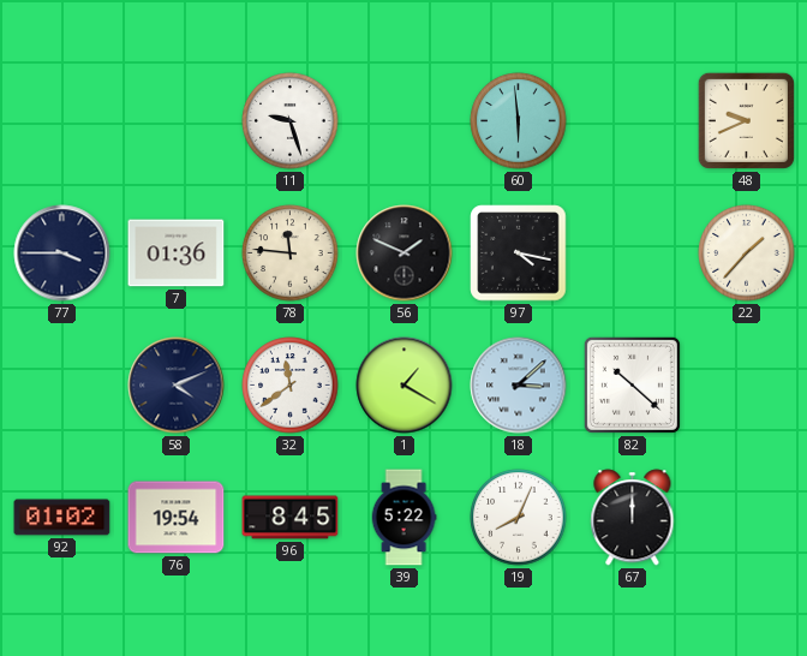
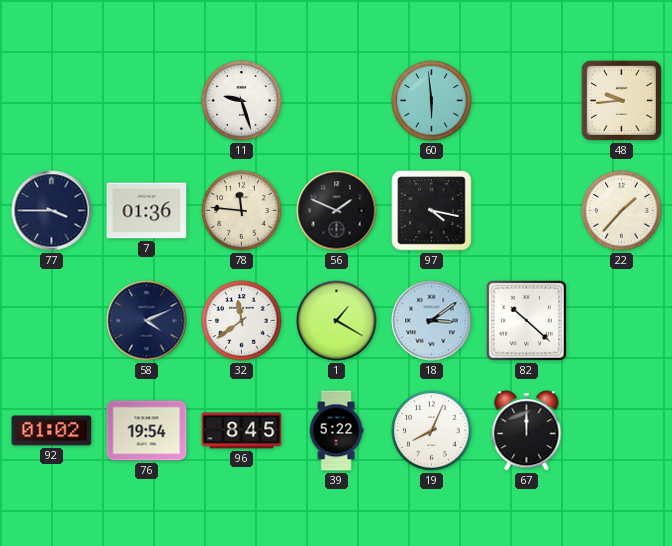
48: 9:41 -> 9:44 (621, 100)
18: 3:08 -> 3:09 (432, 321)
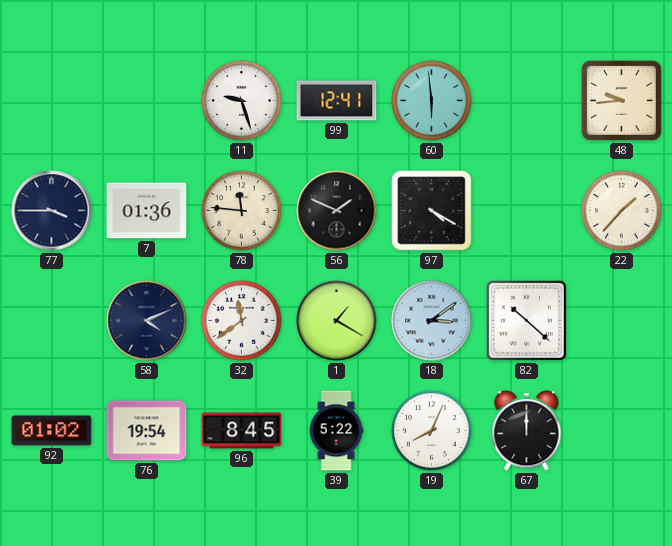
99: none -> 12:41 (337, 101)
97: 4:17 -> 4:20 (432, 211)
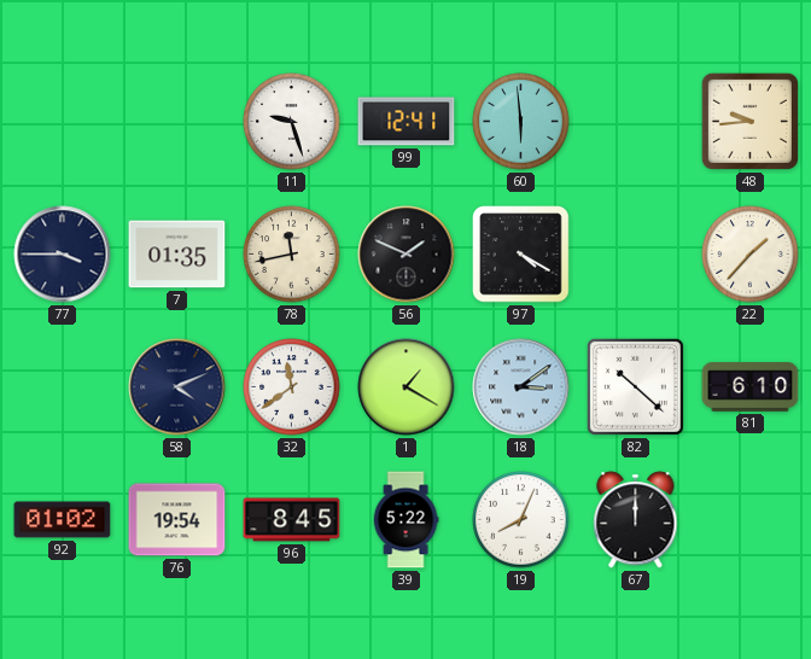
7: 01:36 -> 01:35 (177, 255)
78: 11:46 -> 11:43 (292, 255)
81: none -> 6:10 (751, 387)
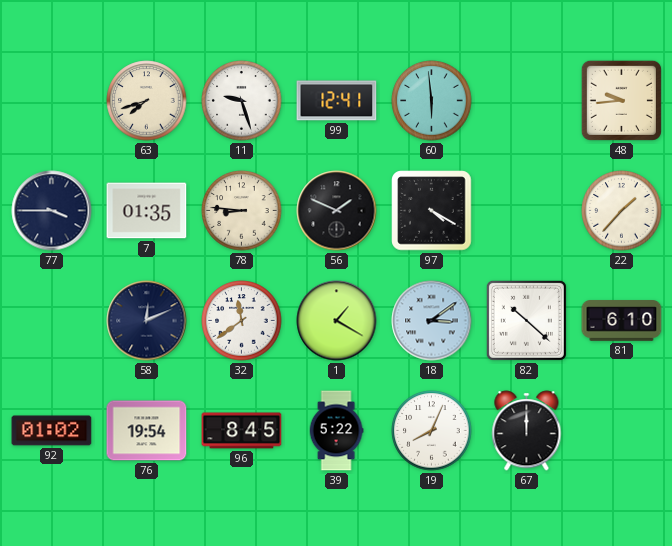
63: none -> 7:42 (147, 101)
78: 11:43 -> 8:46 (242, 211)
58: 4:11 -> 12:11 (147, 321)
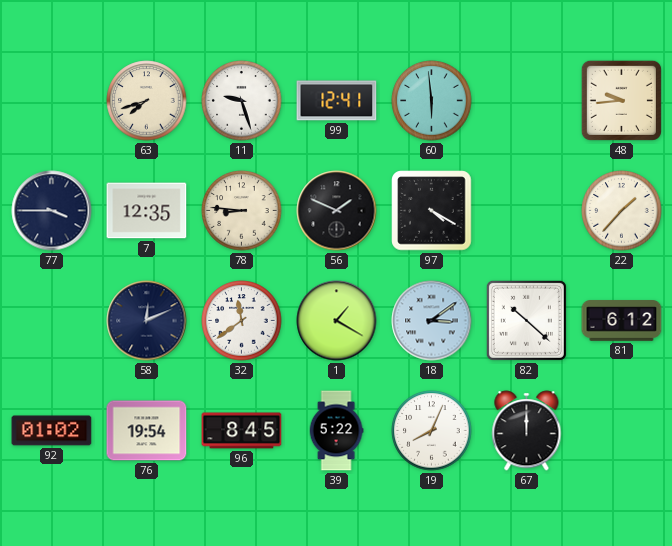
7: 01:35 -> 12:35 (147, 211)
81: 6:10 -> 6:12 (622, 321)
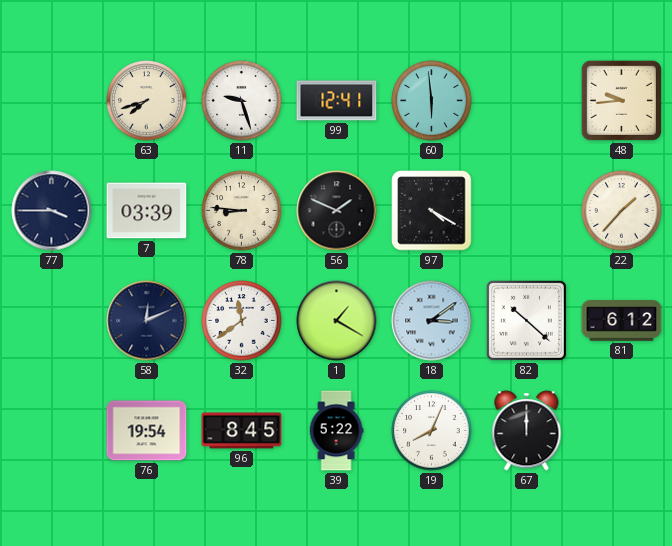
7: 12:35 -> 03:39 (147, 211)
92: 01:02 -> none (52, 431)
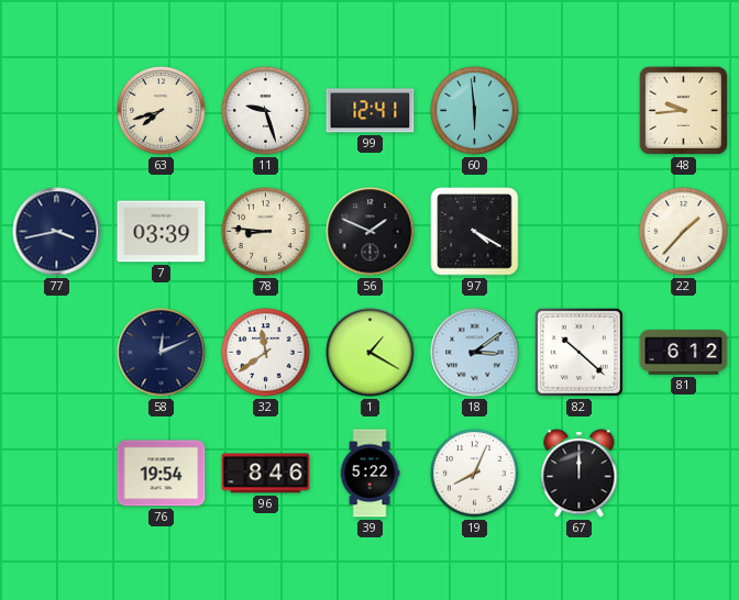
77: 3:45 -> 3:43 (57, 232)
96: 8:45 -> 8:46 (266, 474)
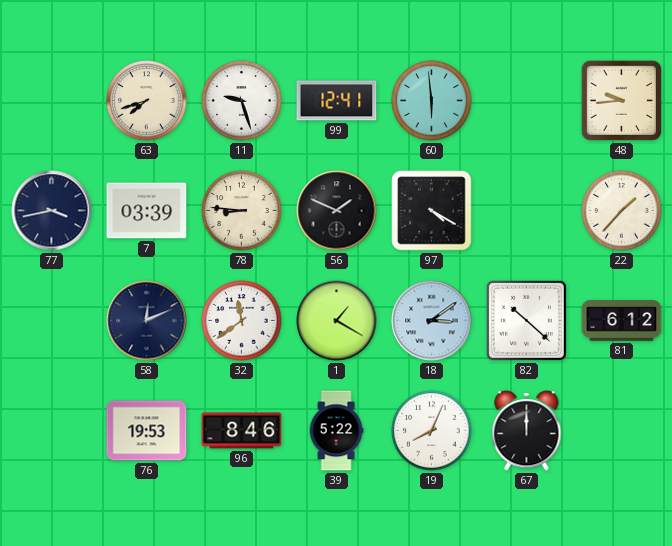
76: 19:54 -> 19:53 (147, 431)
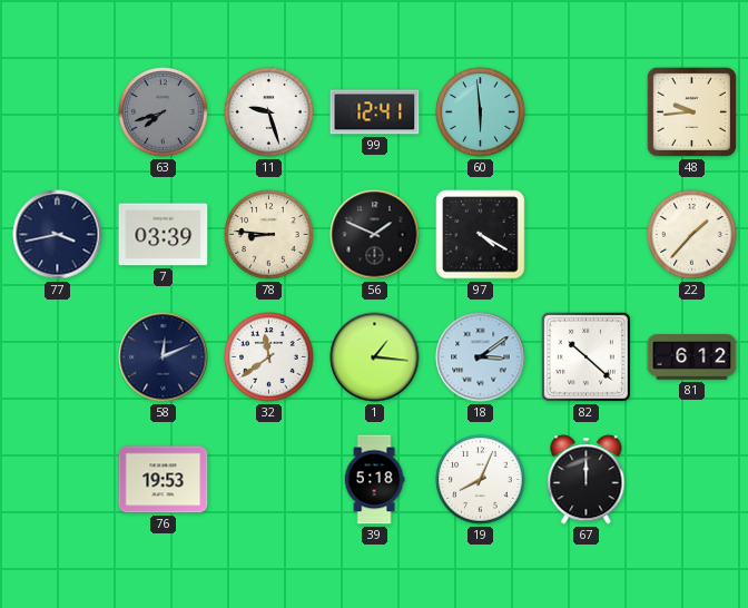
63 dial: cream -> grey (164, 112)
1: 1:20 -> 1:16 (375, 357)
96: 8:46 -> none (242, 431)
39: 5:22 -> 5:18 (374, 480)
